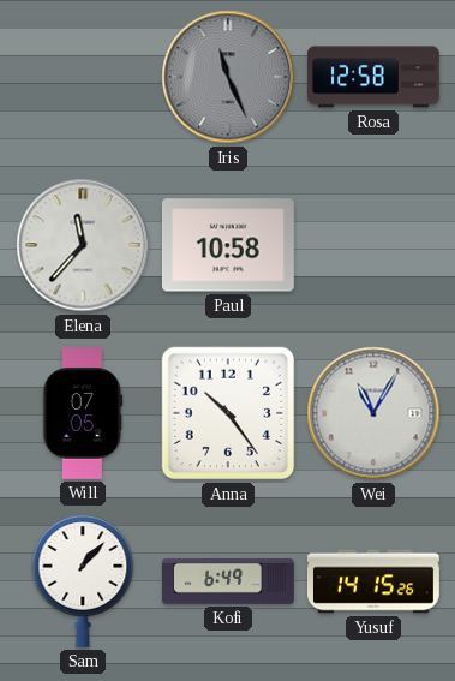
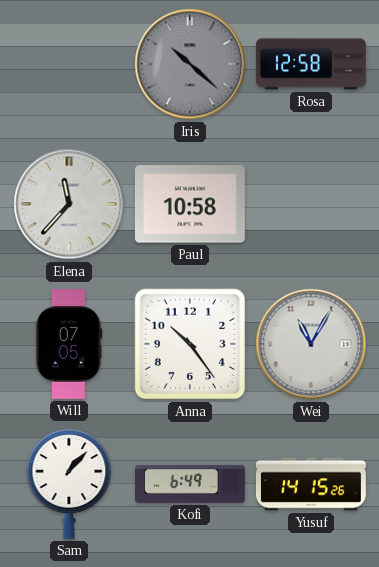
Iris: 11:26 -> 10:22 (190, 64)
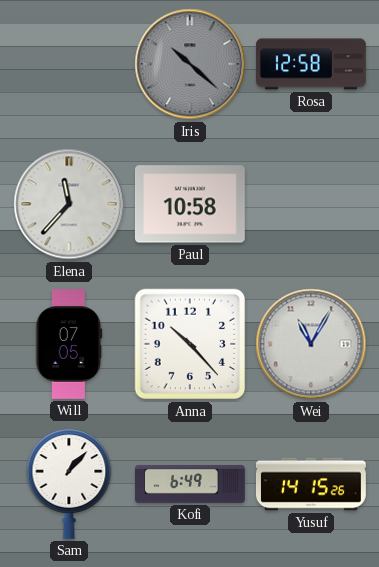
Anna: 10:24 -> 10:23 (190, 344)
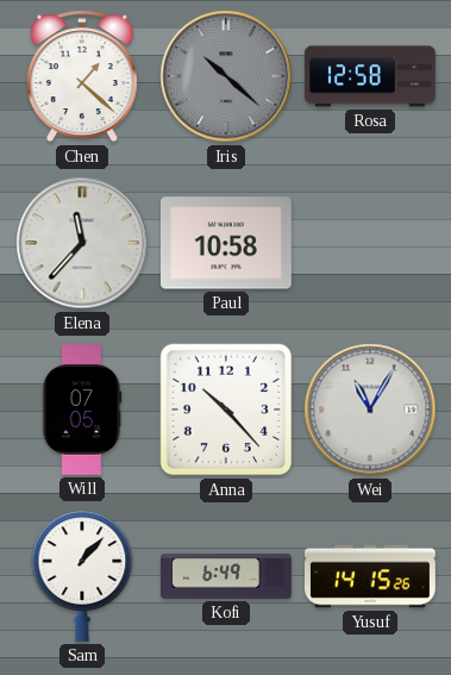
Chen: none -> 1:22 (82, 76)
